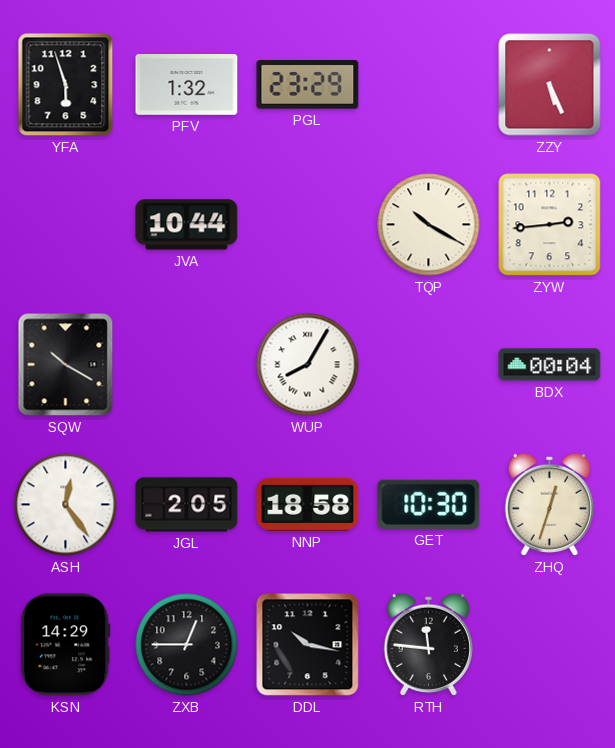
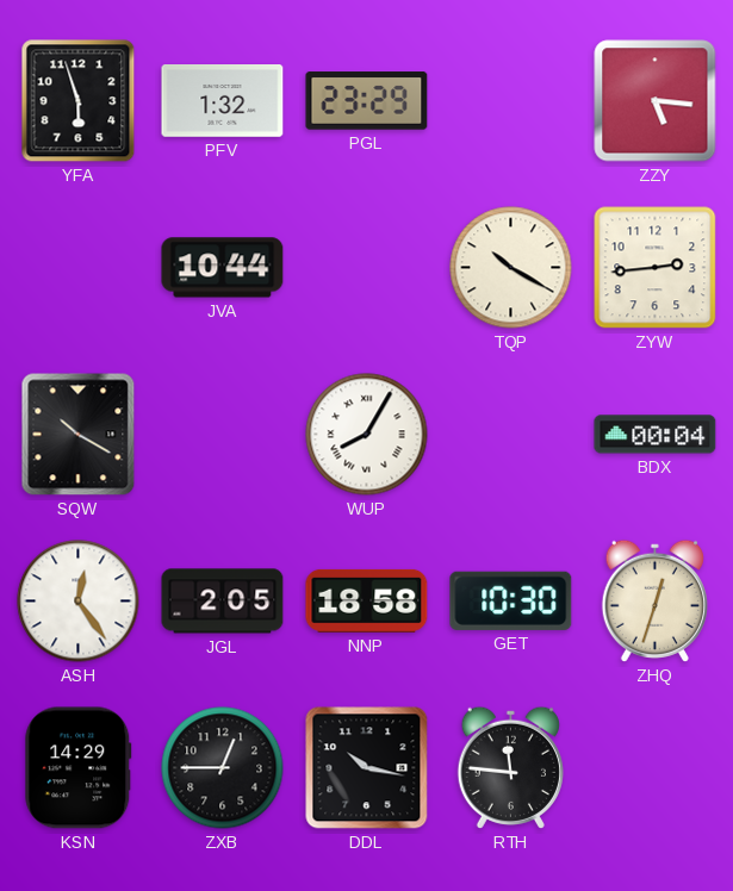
ZZY: 5:26 -> 5:16 (656, 101)
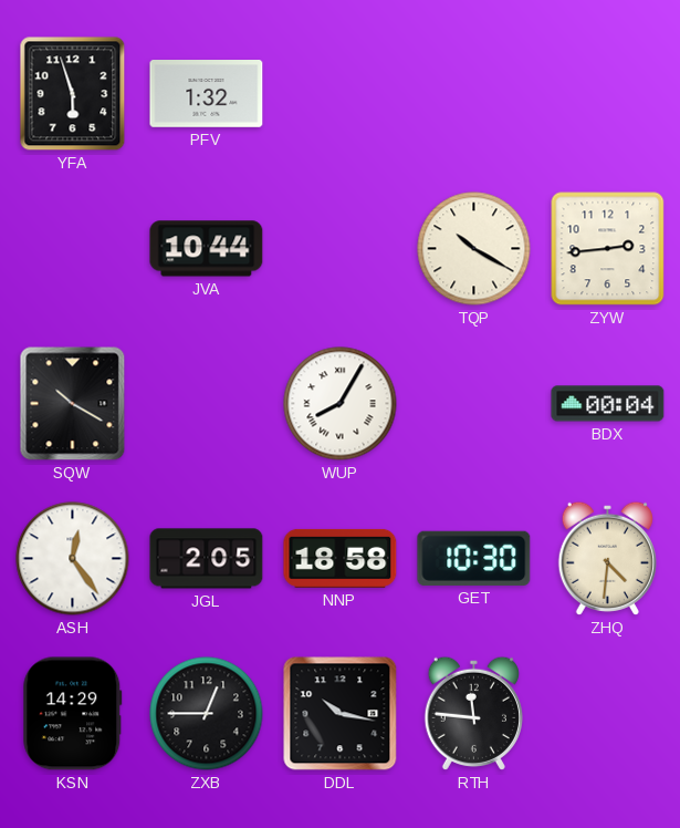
PGL: 23:29 -> none (367, 101)
ZZY: 5:16 -> none (656, 101)
ZHQ: 12:33 -> 4:31 (607, 558)
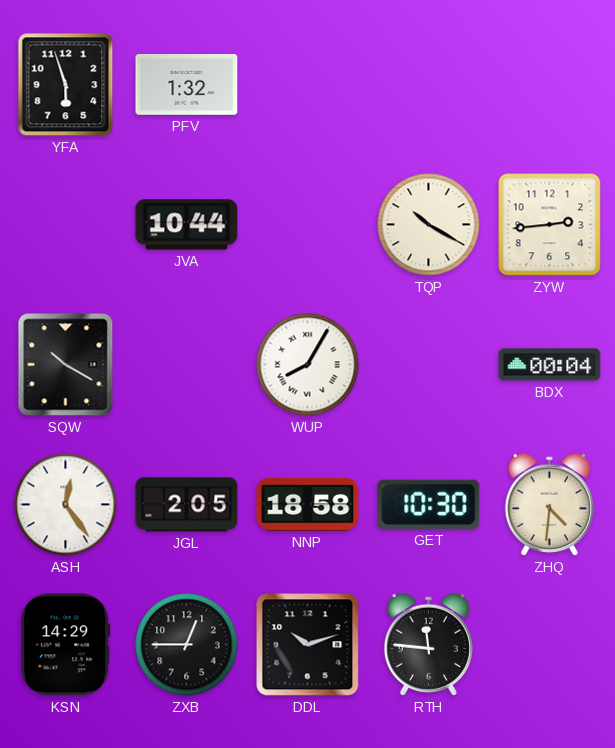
DDL: 10:17 -> 10:12 (308, 645)
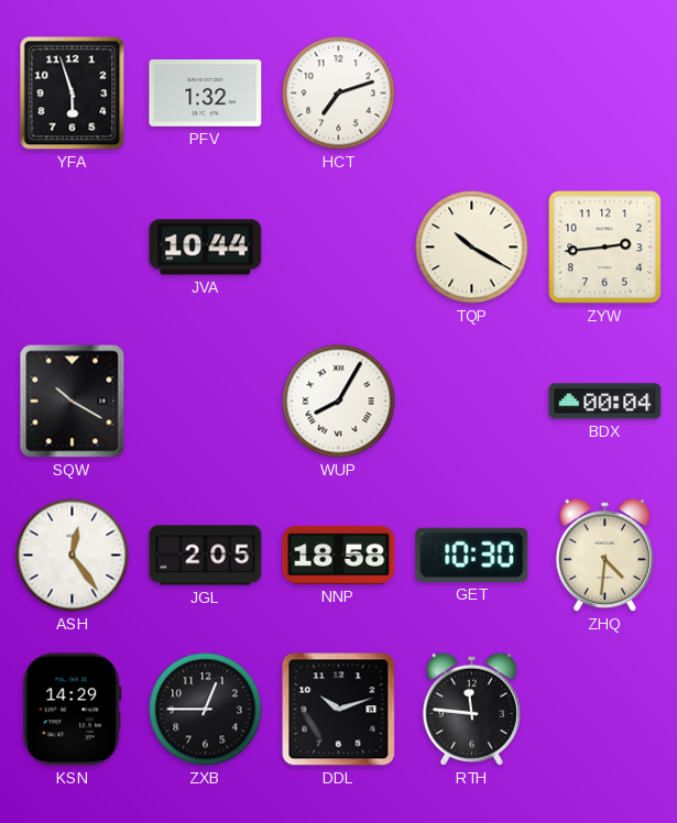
HCT: none -> 7:12 (339, 94)
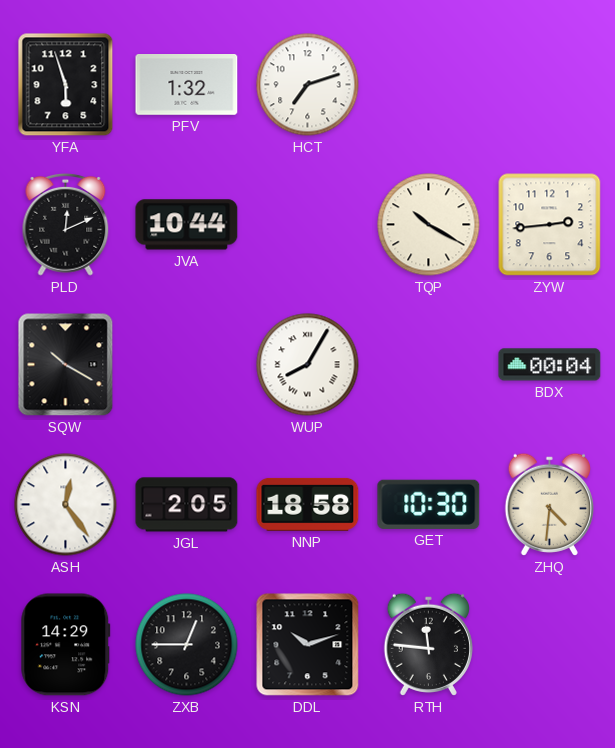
PLD: none -> 12:11 (66, 224)
